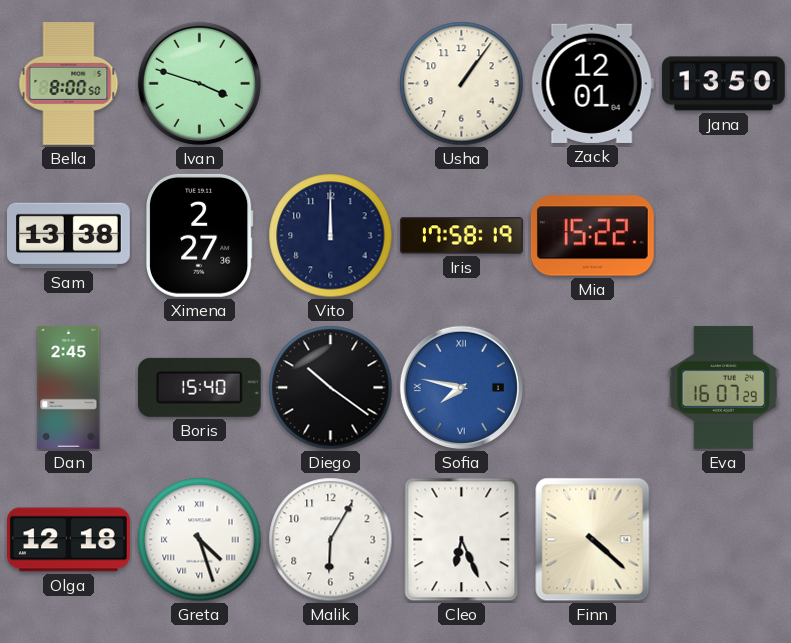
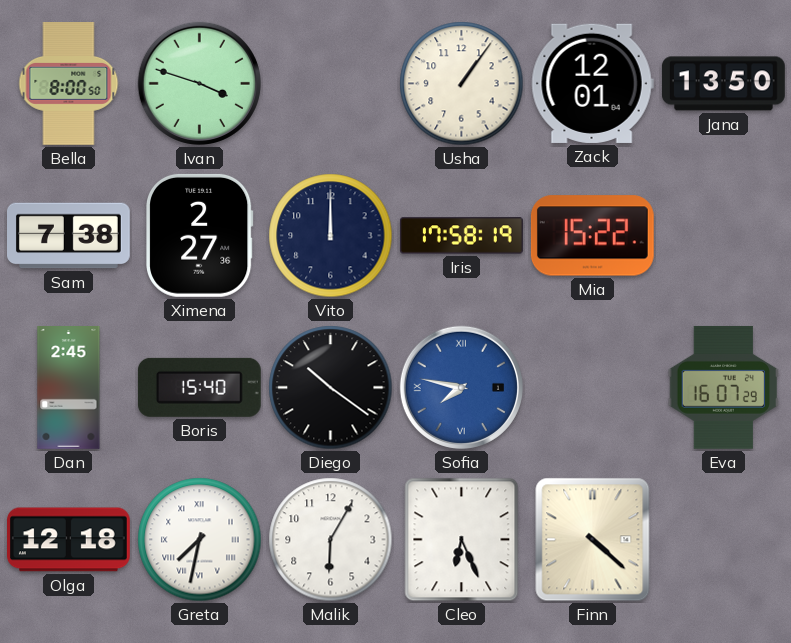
Sam: 13:38 -> 7:38 (69, 236)
Greta: 4:27 -> 7:32 (200, 540)
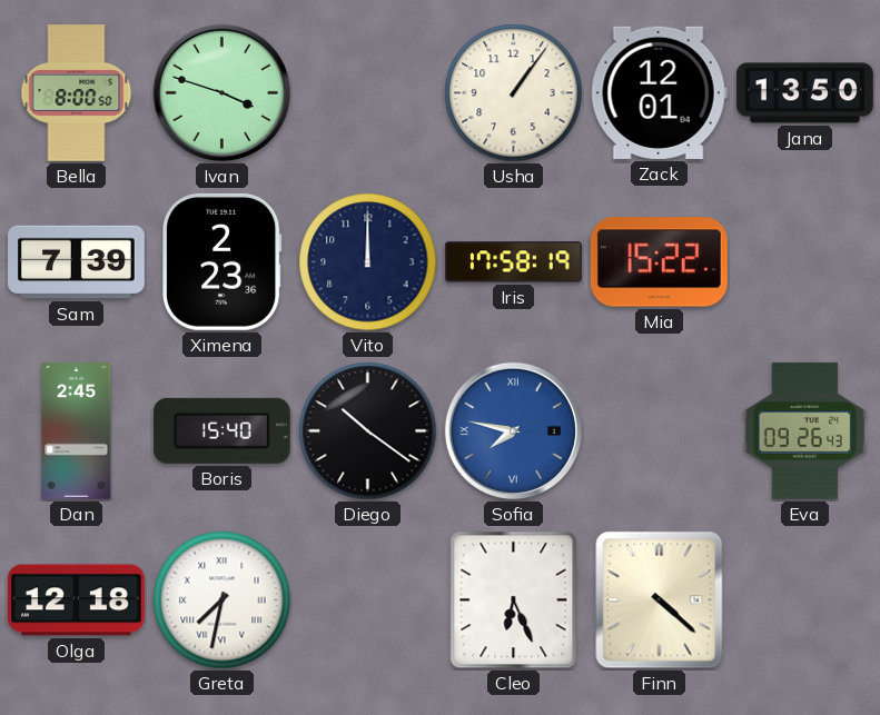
Sam: 7:38 -> 7:39 (77, 262)
Ximena: 2:27 -> 2:23 (223, 261)
Eva: 16:07 -> 09:26 (805, 430)
Malik: 6:05 -> none (331, 540)
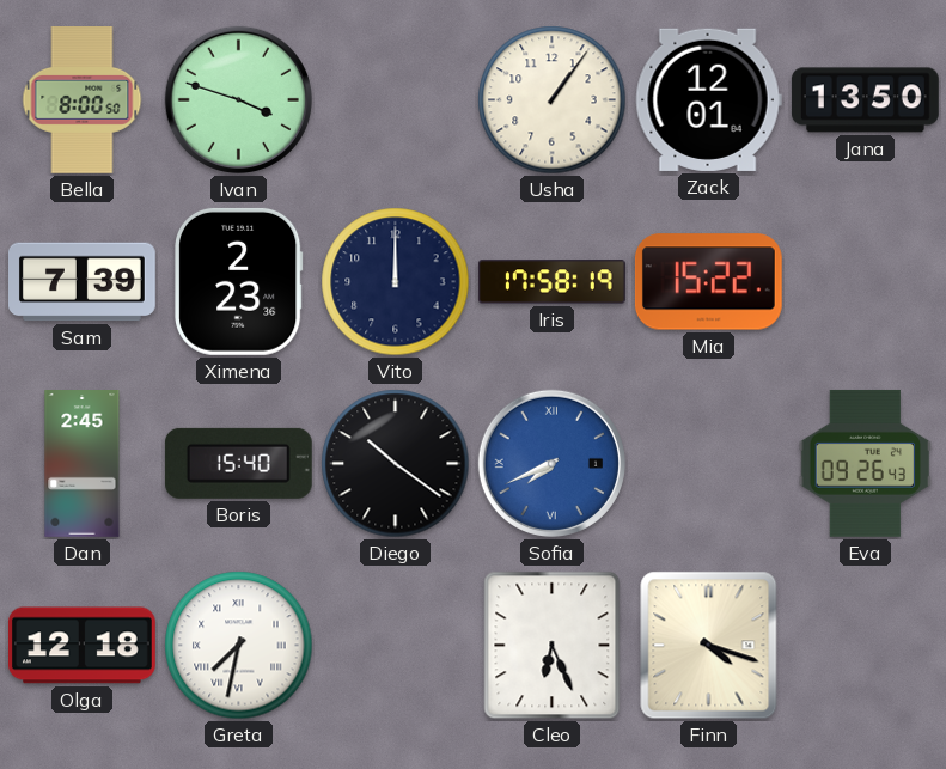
Sofia: 7:47 -> 7:41 (551, 463)
Finn: 4:22 -> 4:18 (709, 646)
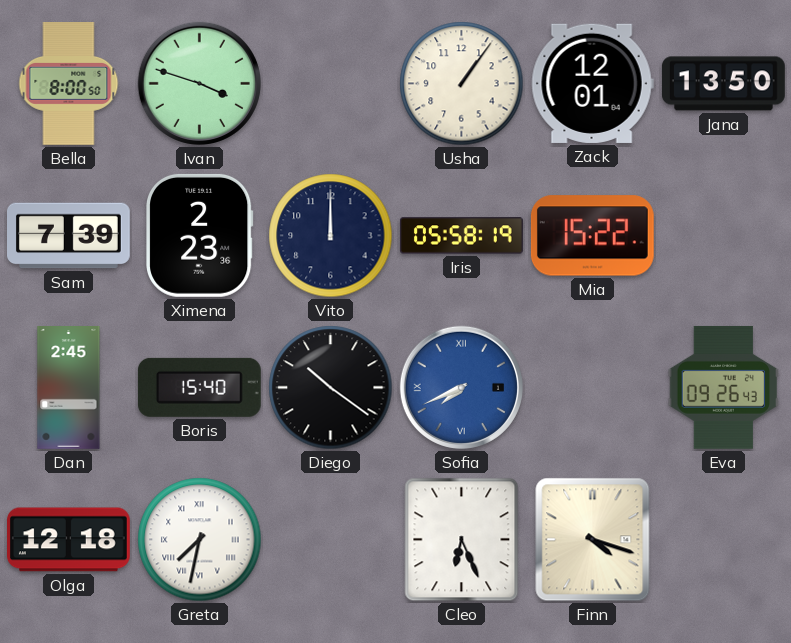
Iris: 17:58 -> 05:58 (462, 236)
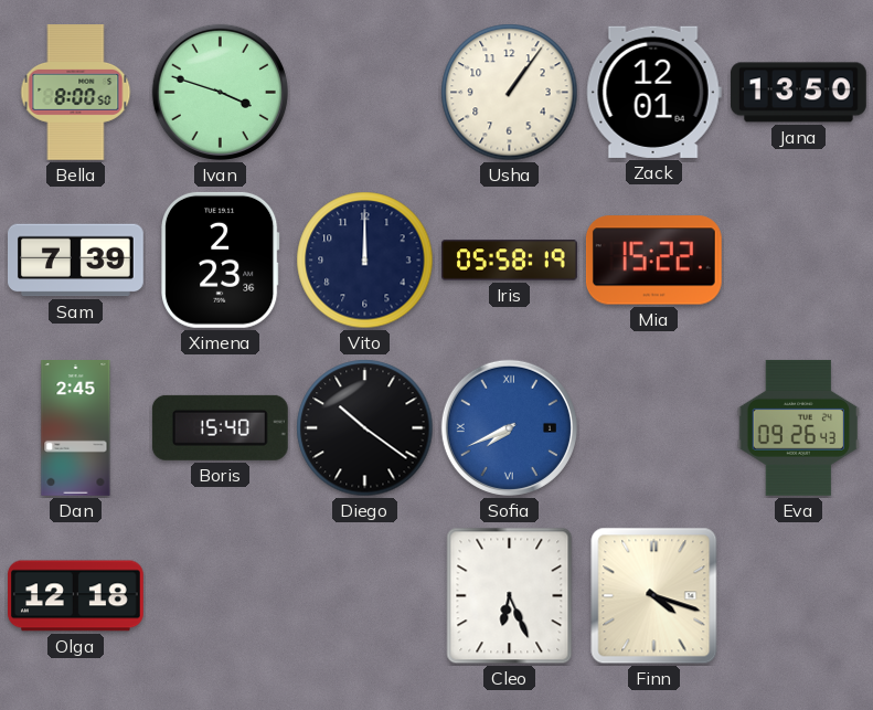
Greta: 7:32 -> none (200, 540)
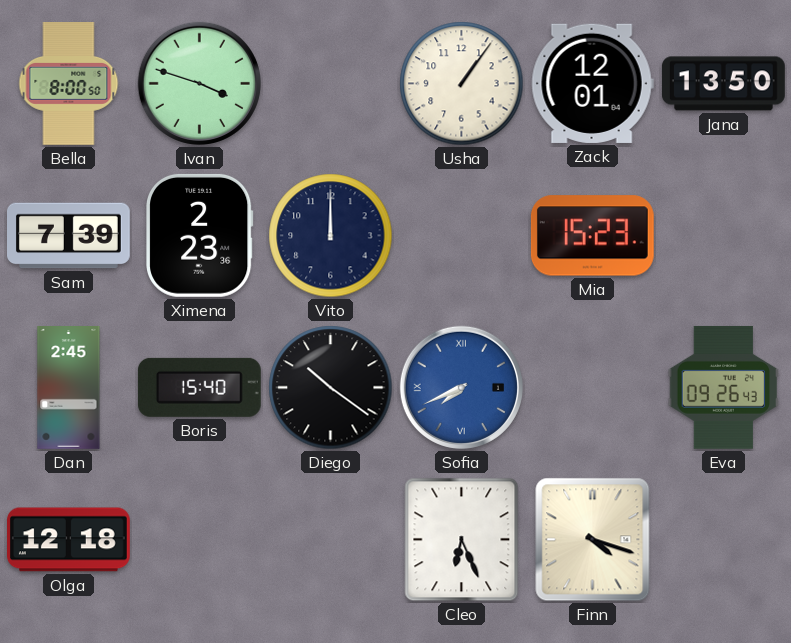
Iris: 05:58 -> none (510, 261)
Mia: 15:22 -> 15:23 (592, 236)
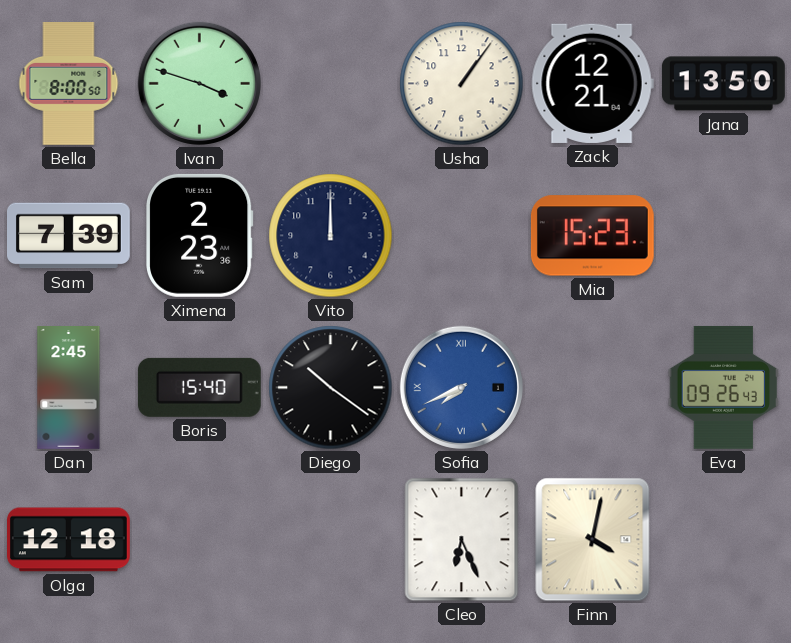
Zack: 12:01 -> 12:21 (592, 83)
Finn: 4:18 -> 4:02 (593, 540)
